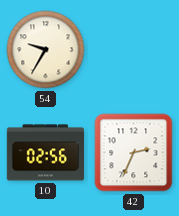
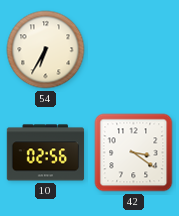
54: 9:35 -> 6:35 (46, 50)
42: 2:34 -> 3:21 (134, 153)
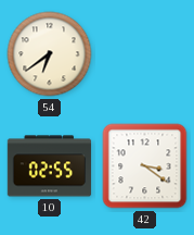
54: 6:35 -> 6:39 (50, 54)
10: 02:56 -> 02:55 (50, 166)
